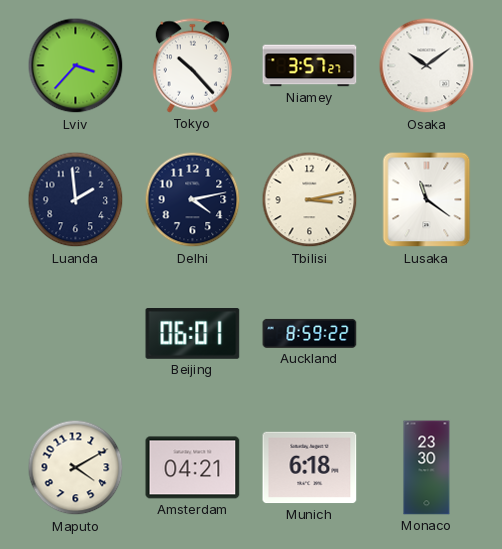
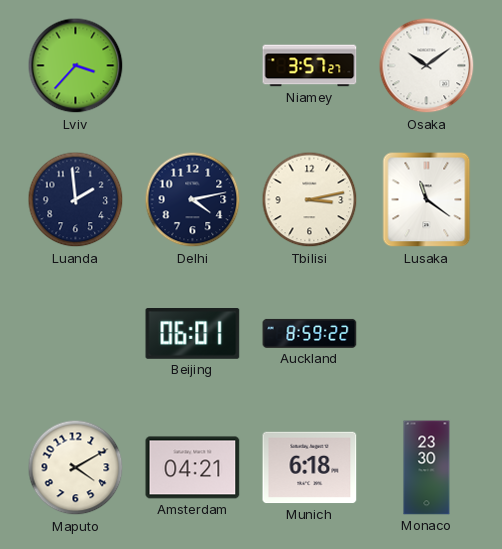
Tokyo: 10:23 -> none (192, 66)
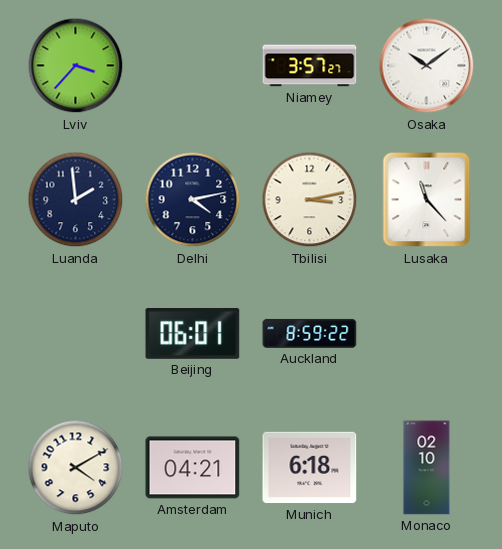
Lusaka: 11:21 -> 11:23 (427, 200)
Monaco: 23:30 -> 02:10 (427, 468)
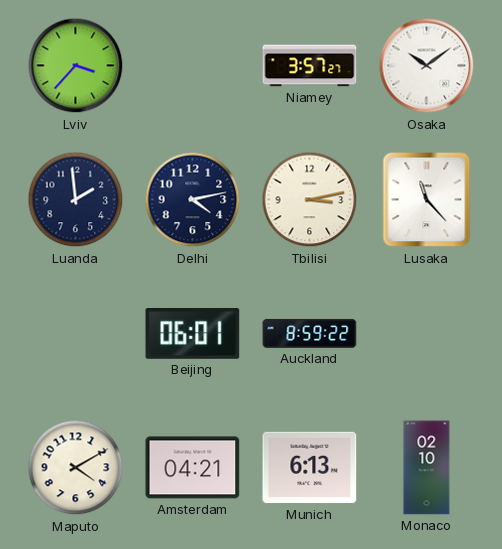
Munich: 6:18 -> 6:13 (310, 468)
